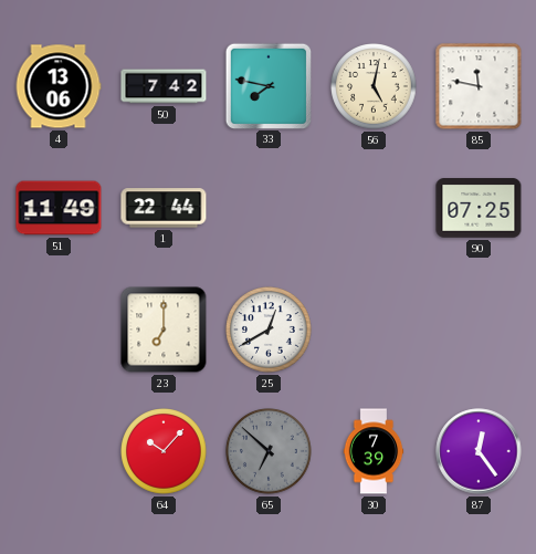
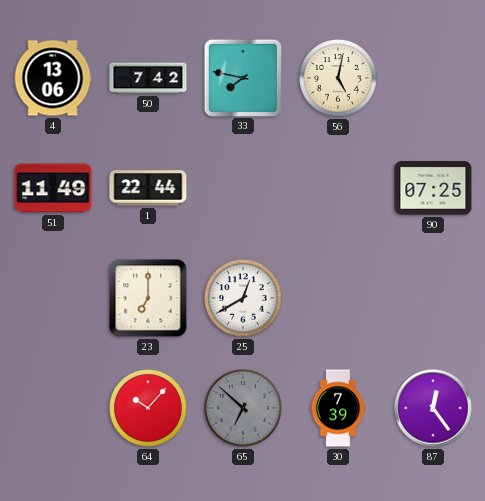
85: 11:47 -> none (479, 86)
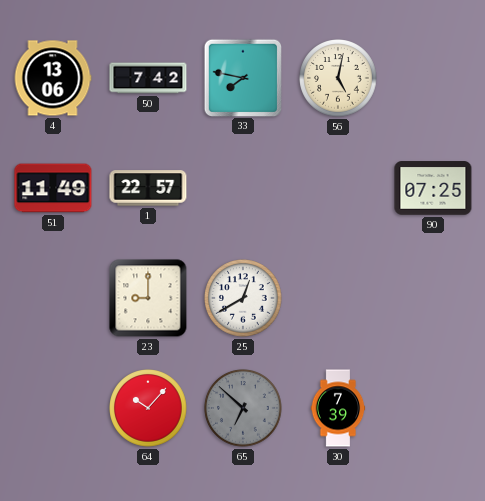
1: 22:44 -> 22:57 (148, 188)
23: 7:00 -> 9:00 (148, 298)
87: 12:24 -> none (433, 408)
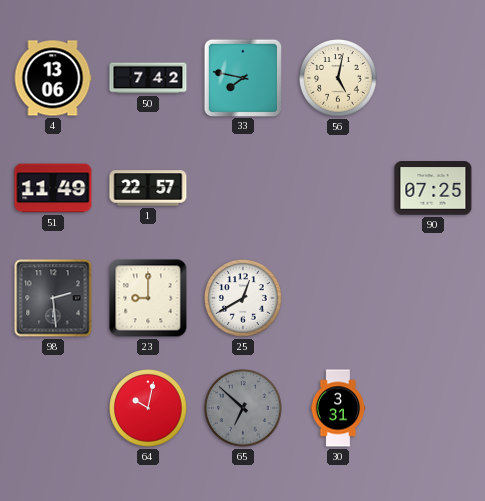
98: none -> 2:29 (53, 298)
64: 10:07 -> 10:02 (148, 408)
30: 7:39 -> 3:31 (338, 408)
